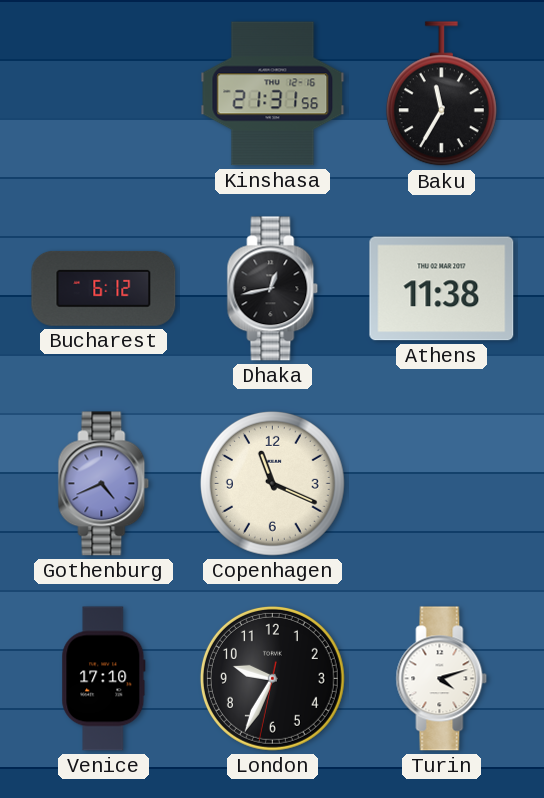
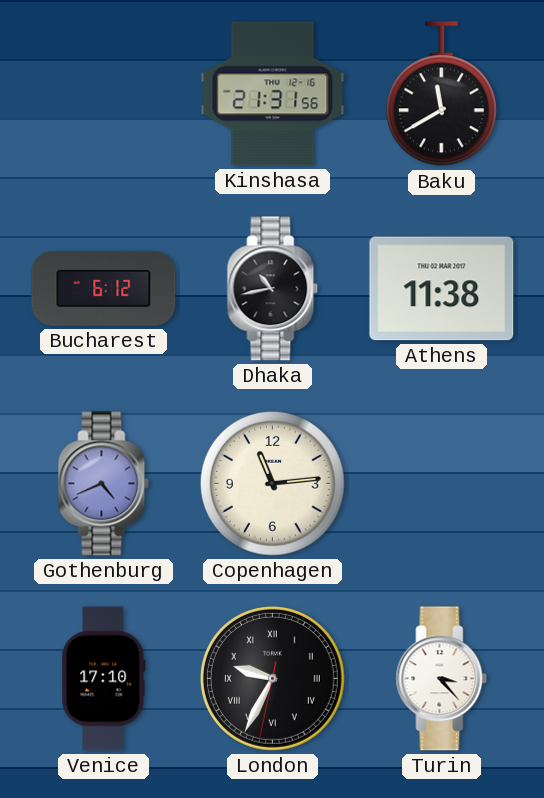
Baku: 11:35 -> 11:40 (441, 94)
Dhaka: 12:43 -> 10:43 (273, 289)
Copenhagen: 11:19 -> 11:14 (272, 483)
London numerals: Arabic -> Roman (272, 678)
Turin: 4:12 -> 3:23 (442, 679)
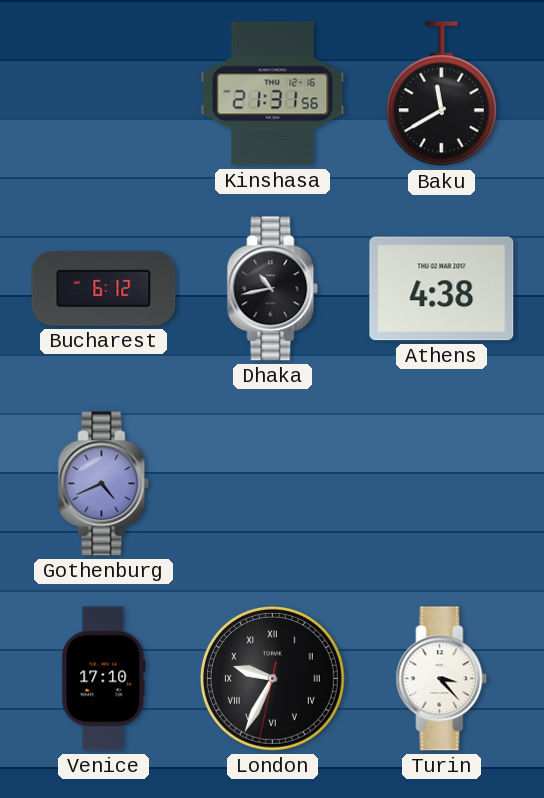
Athens: 11:38 -> 4:38 (442, 289)
Copenhagen: 11:14 -> none (272, 483)
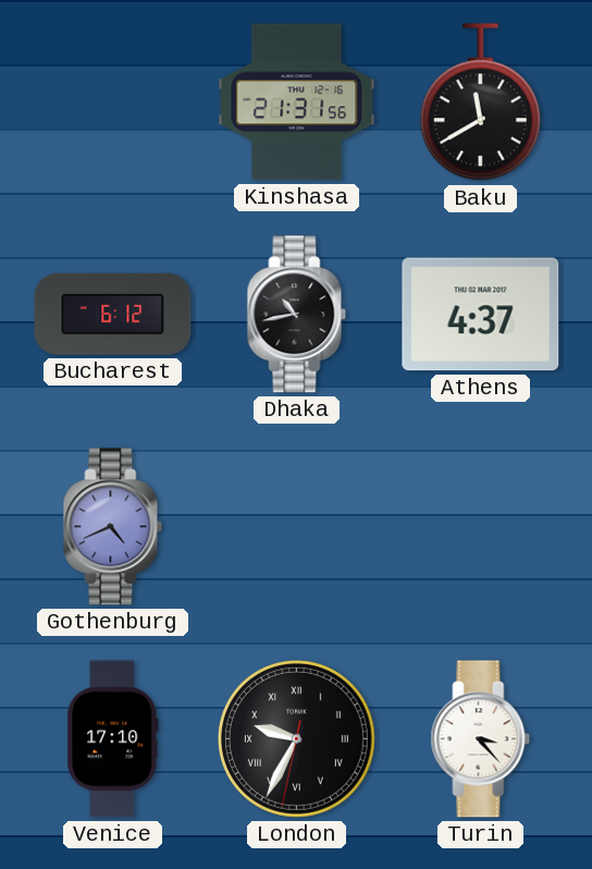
Athens: 4:38 -> 4:37 (481, 315)
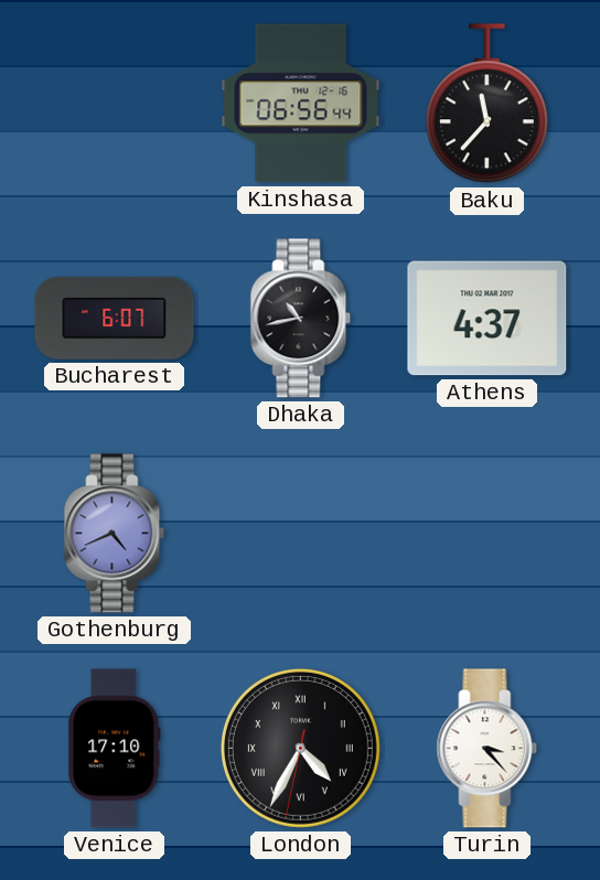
Kinshasa: 21:31 -> 06:56 (301, 104)
Baku: 11:40 -> 11:37 (486, 104)
Bucharest: 6:12 -> 6:07 (115, 318)
London: 9:34 -> 4:34 (300, 748)
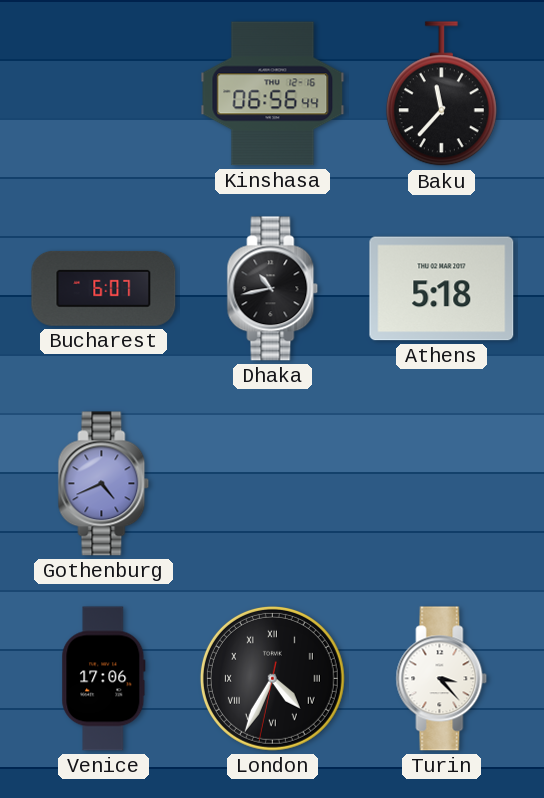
Athens: 4:37 -> 5:18 (442, 289)
Venice: 17:10 -> 17:06 (104, 679)
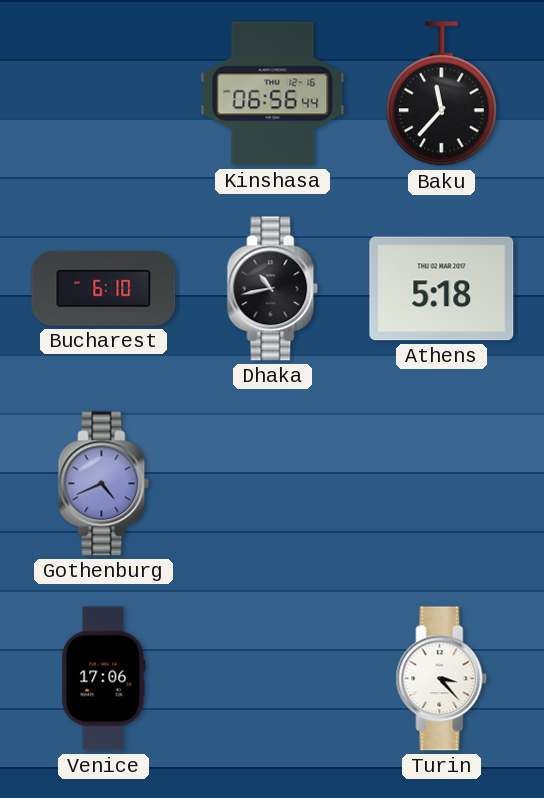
Bucharest: 6:07 -> 6:10 (104, 288)
London: 4:34 -> none (272, 678)
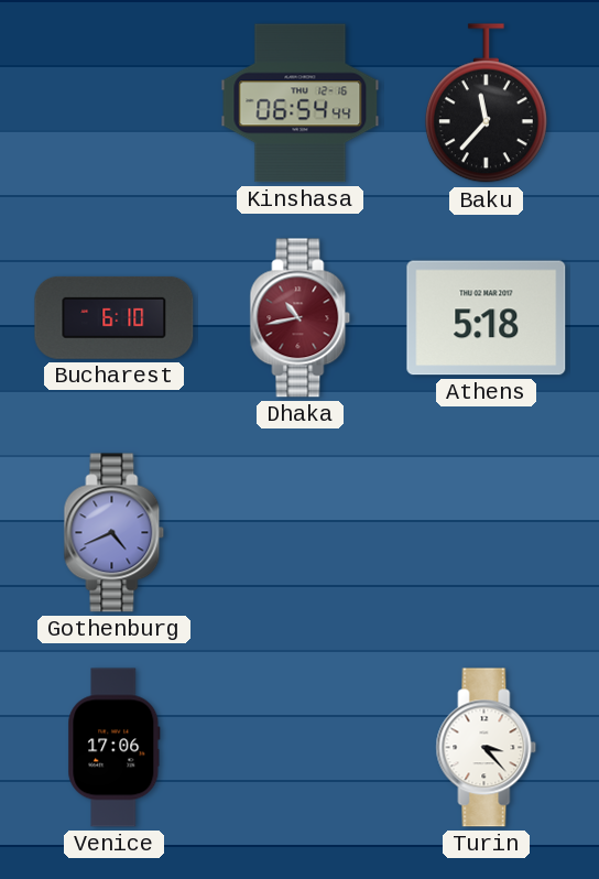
Kinshasa: 06:56 -> 06:54 (301, 104)
Dhaka dial: black -> burgundy (301, 318)
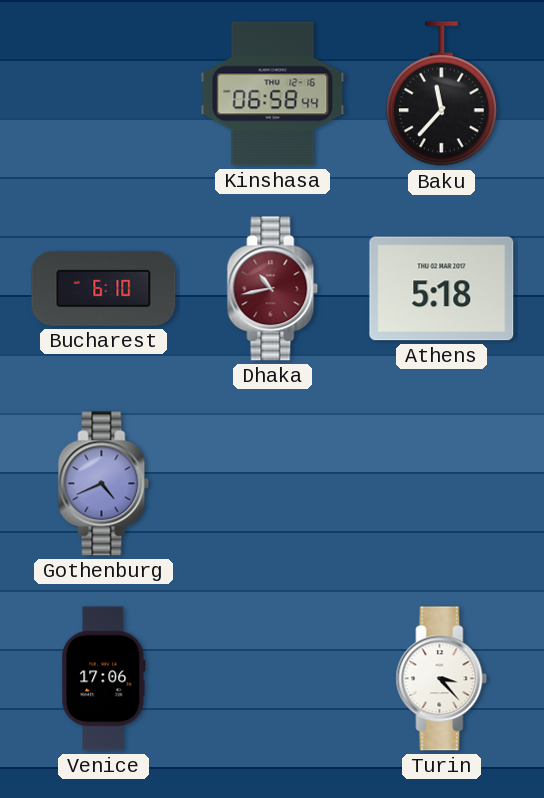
Kinshasa: 06:54 -> 06:58 (273, 94)
